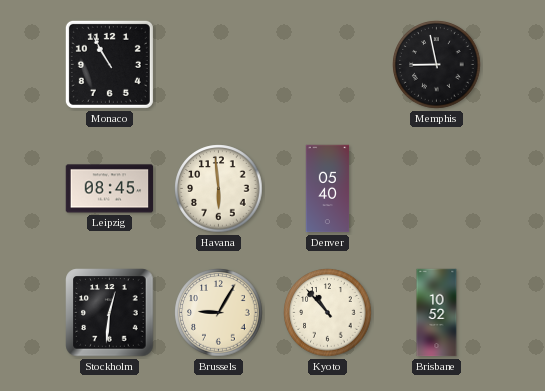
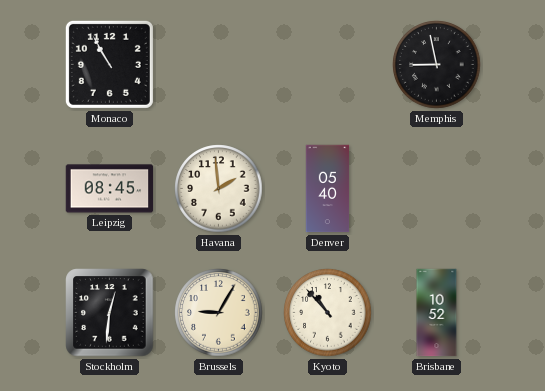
Havana: 5:59 -> 1:59 (219, 189)
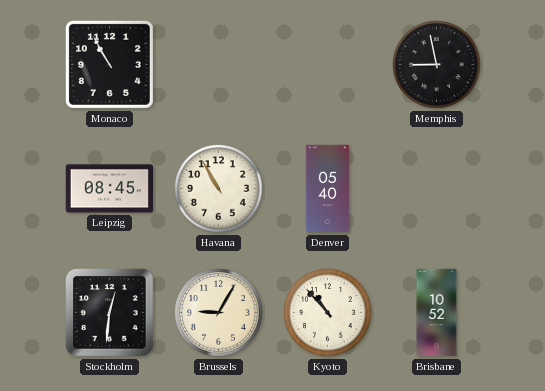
Havana: 1:59 -> 10:55 (219, 189)
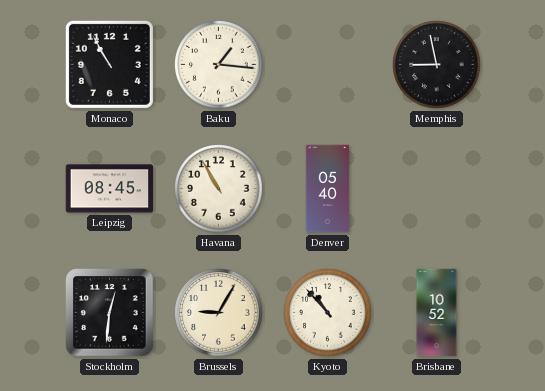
Baku: none -> 1:16 (219, 65)
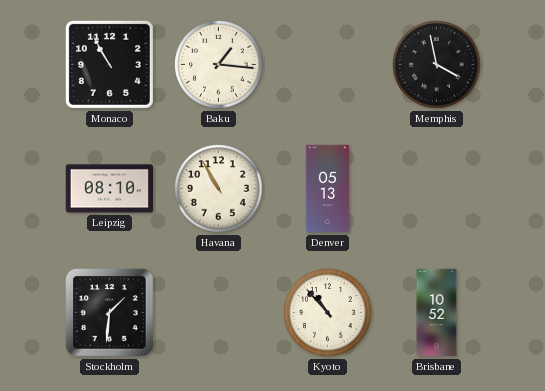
Memphis: 8:58 -> 3:58 (437, 65)
Leipzig: 08:45 -> 08:10 (110, 189)
Denver: 05:40 -> 05:13 (328, 189)
Stockholm: 12:31 -> 1:31 (110, 313)
Brussels: 9:05 -> none (219, 313)
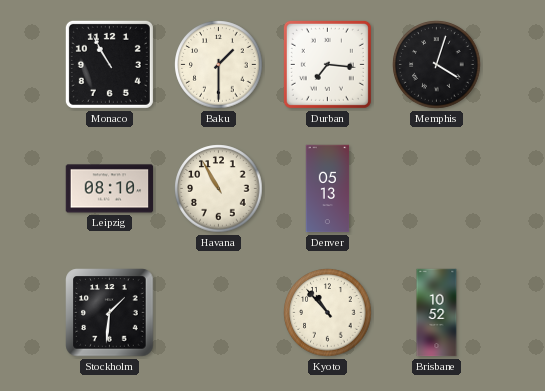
Baku: 1:16 -> 1:30 (219, 65)
Durban: none -> 7:16 (327, 64)
Memphis: 3:58 -> 4:03 (437, 65)
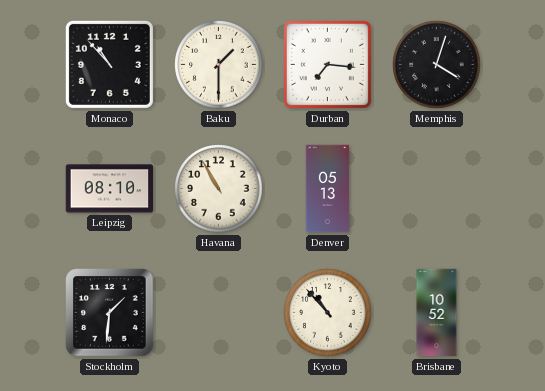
Monaco: 10:55 -> 10:53 (109, 64)
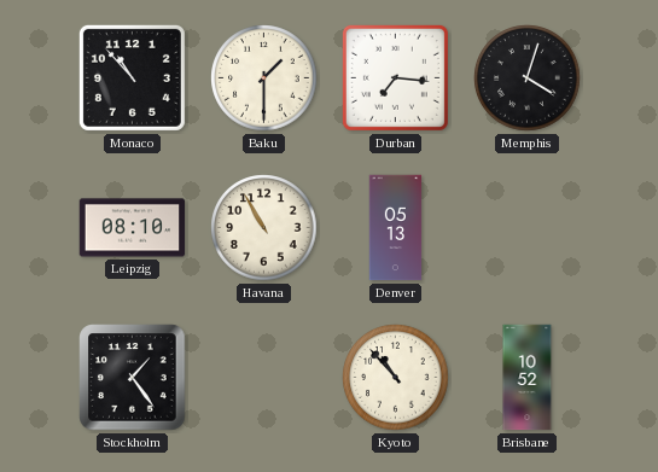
Stockholm: 1:31 -> 1:24 (133, 378)
